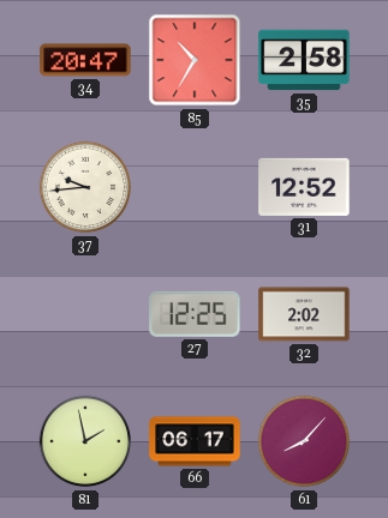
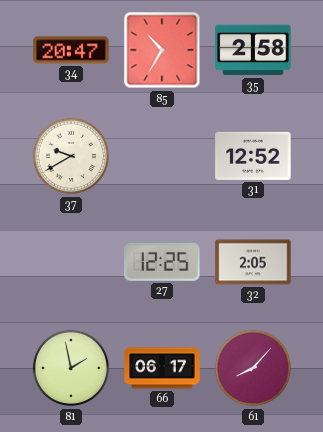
37: 9:44 -> 9:40 (71, 156)
32: 2:02 -> 2:05 (253, 262)
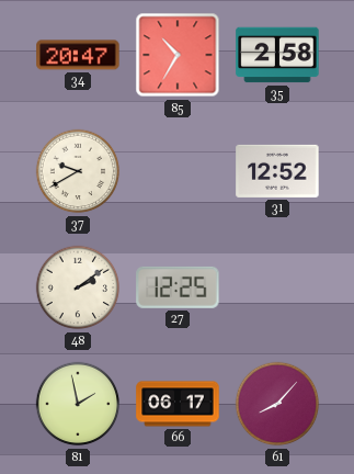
48: none -> 2:09 (78, 287)
32: 2:05 -> none (253, 262)
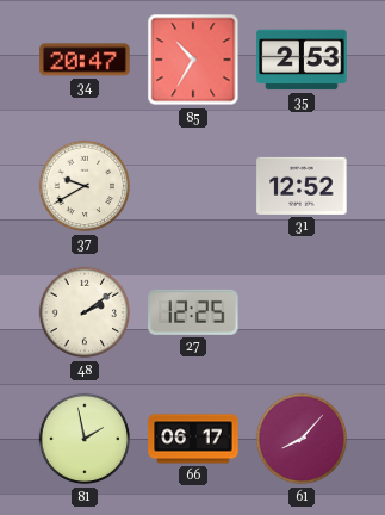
35: 2:58 -> 2:53 (302, 60)
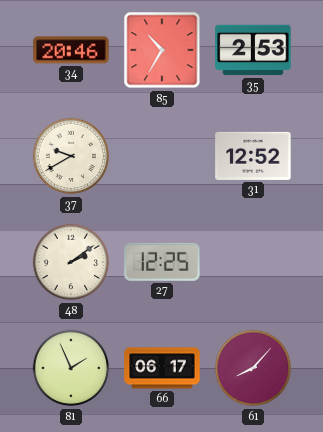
34: 20:47 -> 20:46 (71, 50)
81: 1:58 -> 1:56 (71, 368)
